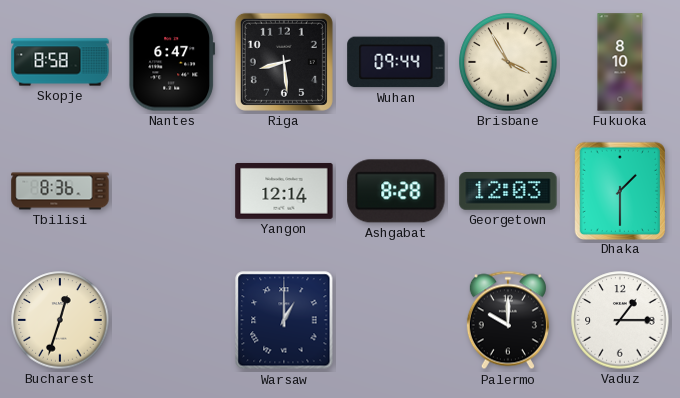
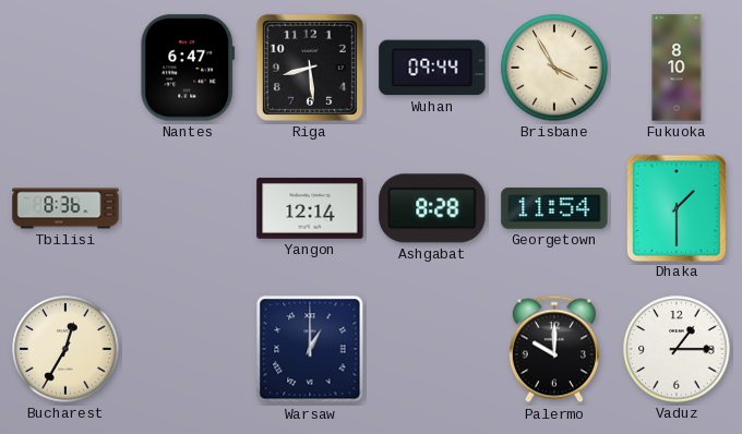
Skopje: 8:58 -> none (60, 62)
Georgetown: 12:03 -> 11:54 (554, 209)
Bucharest: 12:33 -> 12:35 (65, 349)
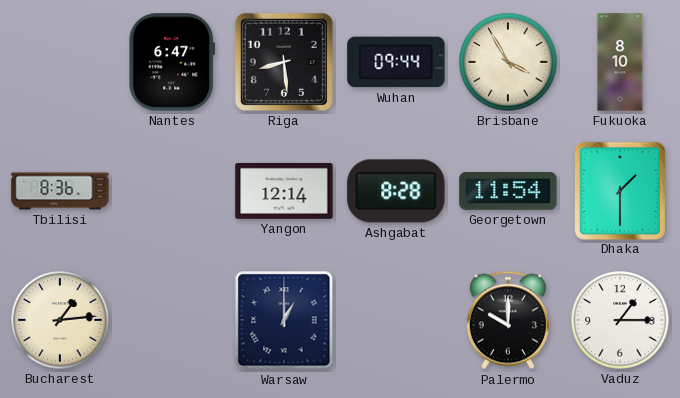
Bucharest: 12:35 -> 1:14 (60, 320)
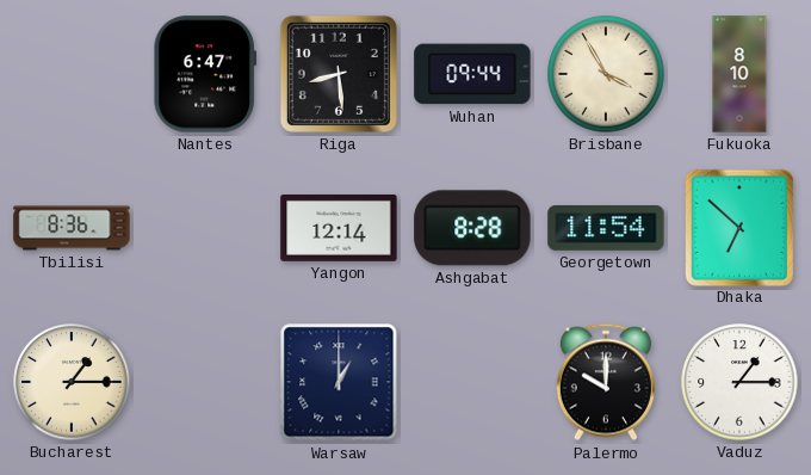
Dhaka: 1:30 -> 6:52 (738, 227)
Bucharest: 1:14 -> 1:15 (72, 382)
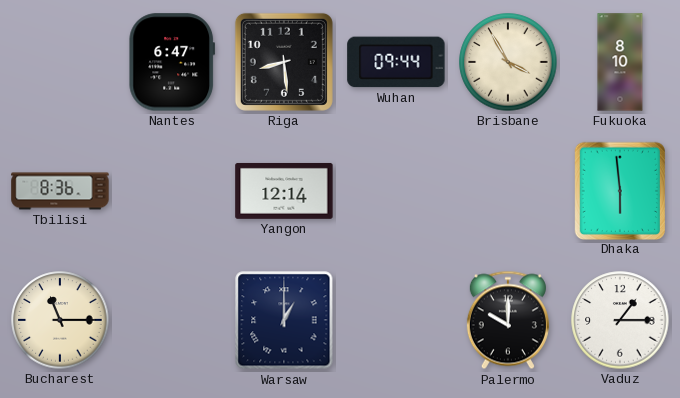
Ashgabat: 8:28 -> none (472, 228)
Georgetown: 11:54 -> none (606, 229)
Dhaka: 6:52 -> 5:59 (619, 190)
Bucharest: 1:15 -> 11:15 (60, 320)
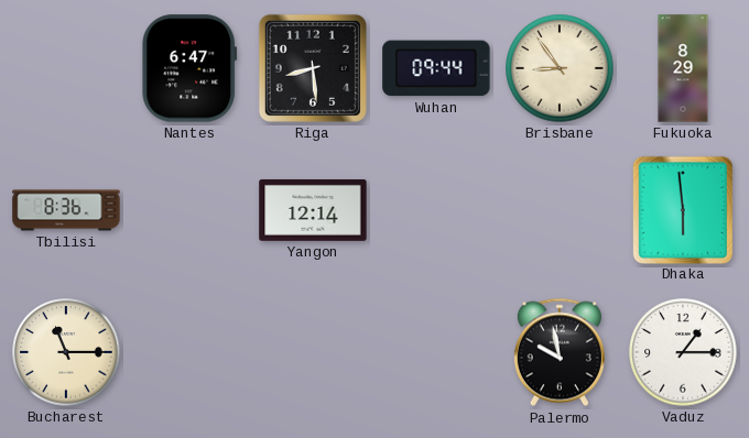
Brisbane: 3:55 -> 8:54 (560, 68)
Fukuoka: 8:10 -> 8:29 (683, 68)
Warsaw: 1:00 -> none (284, 320)
Palermo: 10:00 -> 9:58 (560, 352)
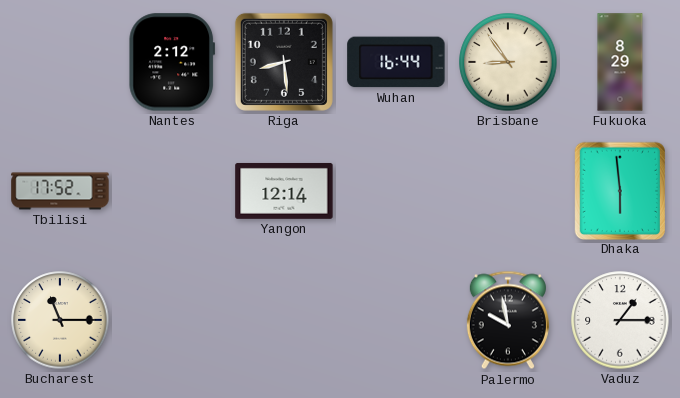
Nantes: 6:47 -> 2:12 (172, 62)
Wuhan: 09:44 -> 16:44 (396, 62)
Tbilisi: 8:36 -> 17:52 (60, 191)
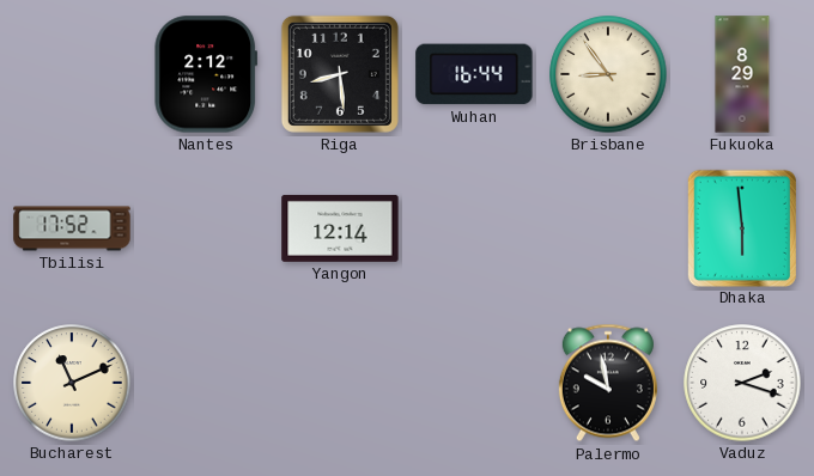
Bucharest: 11:15 -> 11:11 (72, 383)
Vaduz: 1:15 -> 2:18 (742, 383)
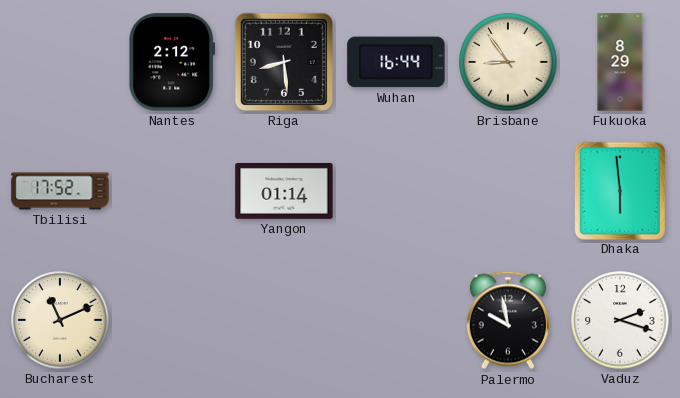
Yangon: 12:14 -> 01:14 (284, 191)
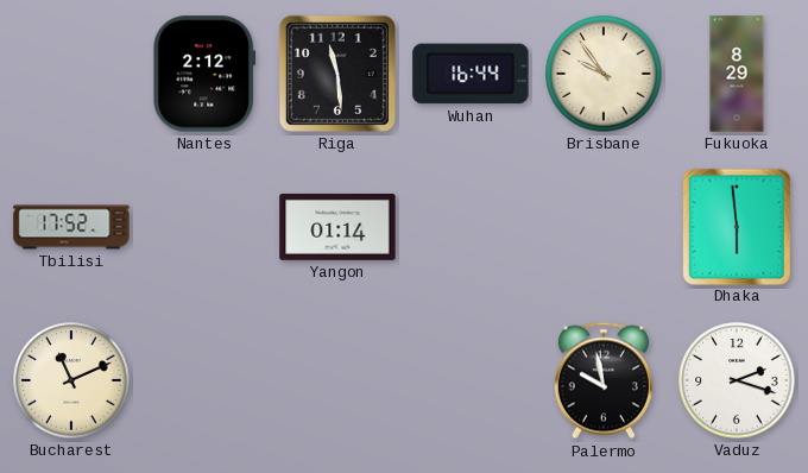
Riga: 8:29 -> 11:29 (337, 74)
Brisbane: 8:54 -> 9:54 (604, 74)
